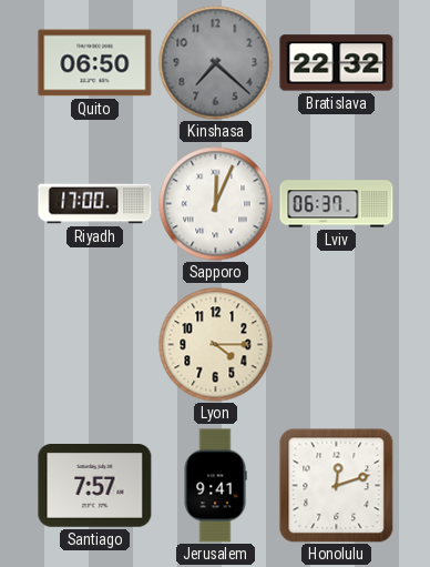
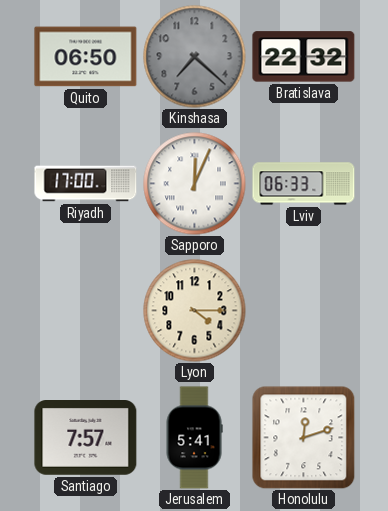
Lviv: 06:37 -> 06:33 (304, 184)
Jerusalem: 9:41 -> 5:41 (194, 438)
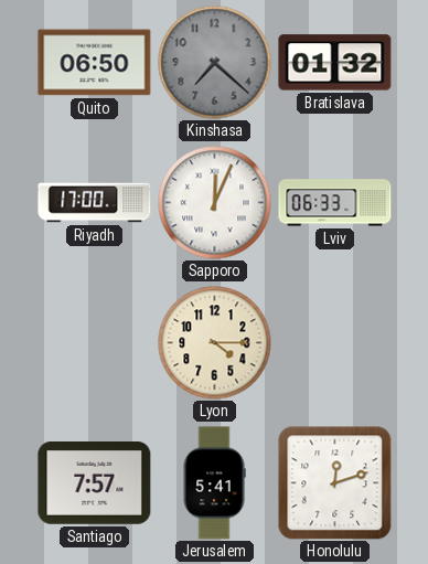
Bratislava: 22:32 -> 01:32 (335, 63)
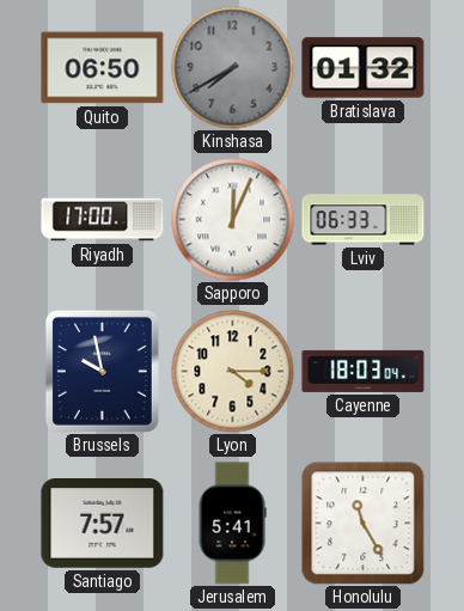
Kinshasa: 7:22 -> 7:40 (233, 68)
Brussels: none -> 9:58 (102, 371)
Cayenne: none -> 18:03 (364, 371)
Honolulu: 12:12 -> 11:25 (362, 523)
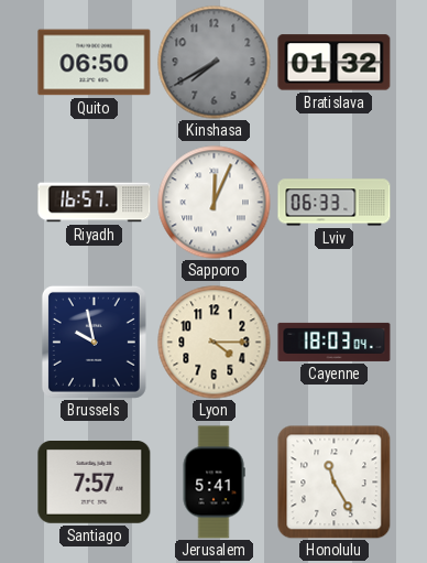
Riyadh: 17:00 -> 16:57 (95, 203)
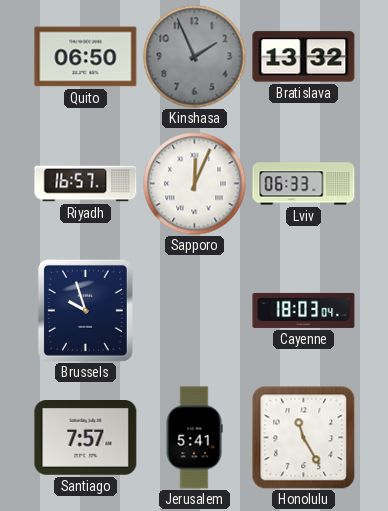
Kinshasa: 7:40 -> 1:56 (195, 57)
Bratislava: 01:32 -> 13:32 (304, 57)
Brussels: 9:58 -> 9:57 (85, 310)
Lyon: 4:15 -> none (215, 343)
